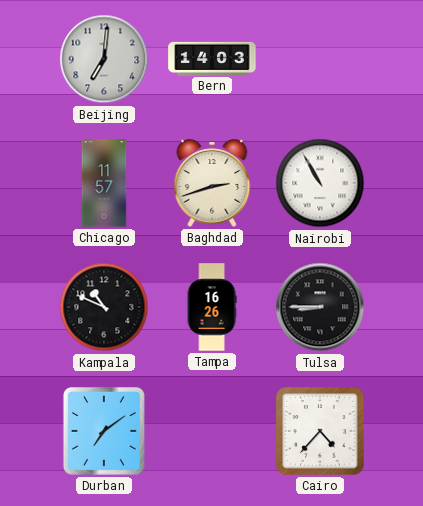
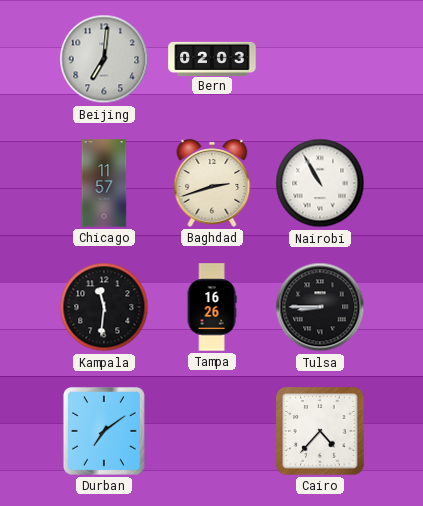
Bern: 14:03 -> 02:03 (212, 58)
Kampala: 10:49 -> 11:31 (104, 307)
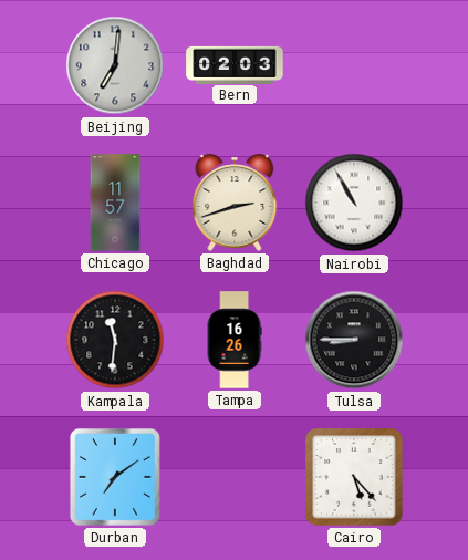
Cairo: 4:37 -> 5:23 (354, 477)
